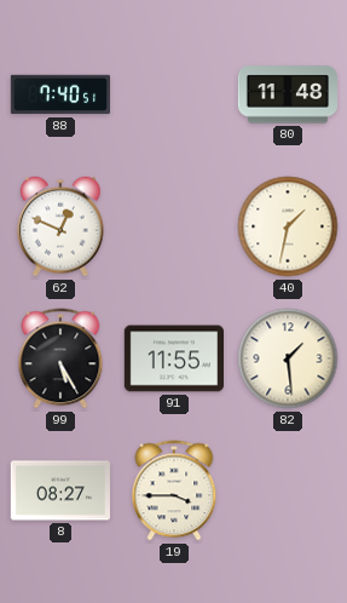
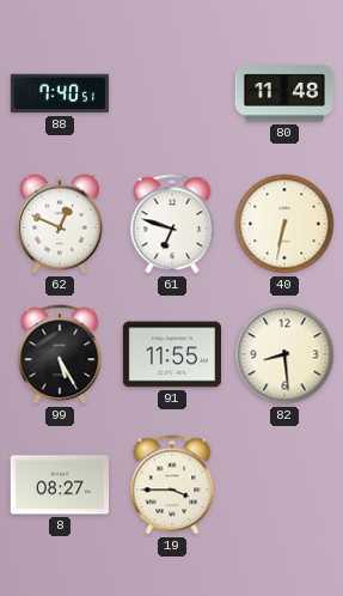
61: none -> 6:48 (172, 224)
40: 1:32 -> 6:32 (284, 224)
82: 1:29 -> 8:29 (284, 354)
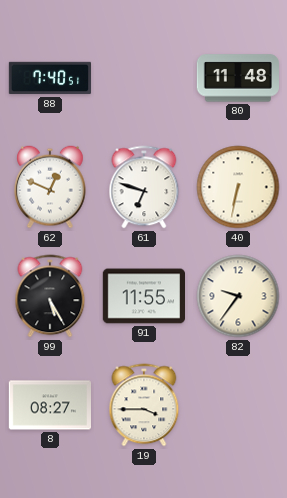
82: 8:29 -> 9:36 (238, 296)
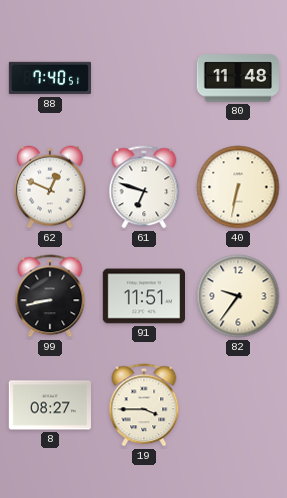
99: 5:25 -> 8:43 (50, 296)
91: 11:55 -> 11:51 (143, 296)
